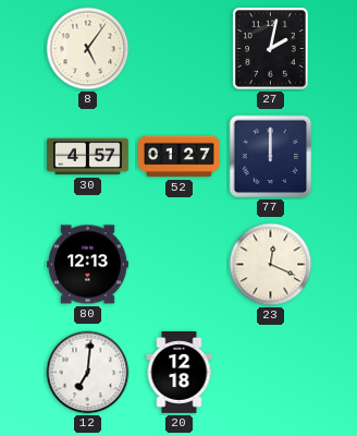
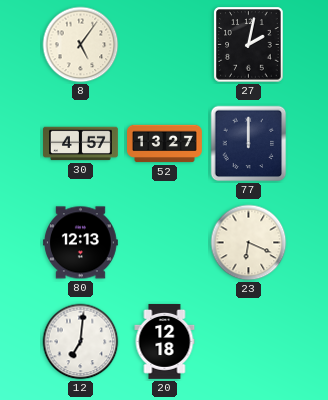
52: 01:27 -> 13:27 (165, 144)
23: 12:19 -> 6:19 (249, 243)
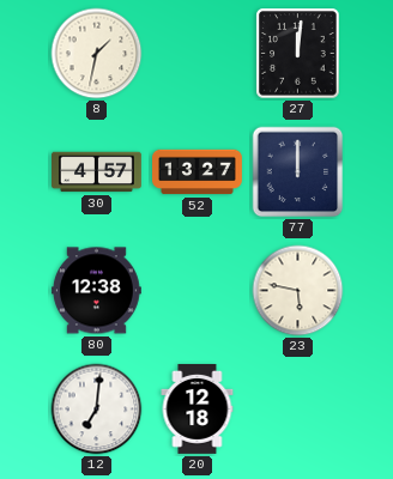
8: 5:06 -> 1:32 (97, 54)
27: 2:02 -> 12:01 (298, 54)
80: 12:13 -> 12:38 (96, 291)
23: 6:19 -> 5:47 (298, 291)
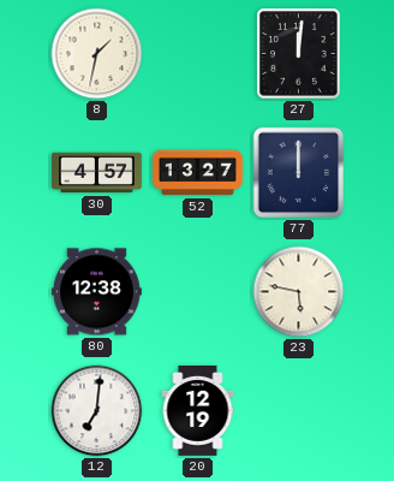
20: 12:18 -> 12:19 (198, 410)
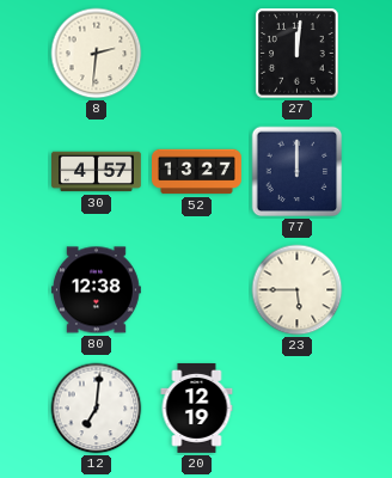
8: 1:32 -> 2:31 (97, 54)
23: 5:47 -> 5:45 (298, 290)
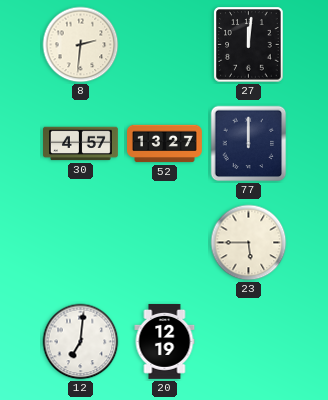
80: 12:38 -> none (96, 290)
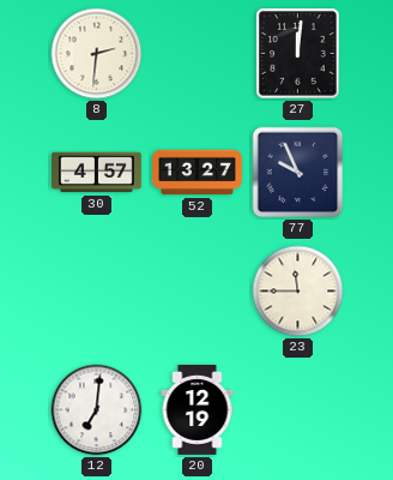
77: 12:00 -> 9:56 (298, 173)
23: 5:45 -> 11:45 (298, 292)
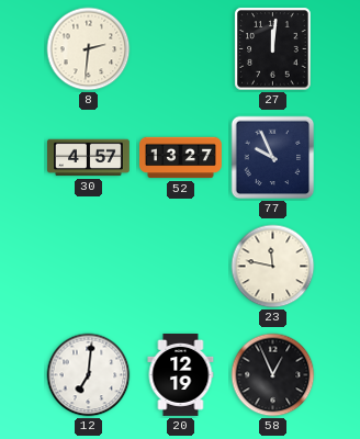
23: 11:45 -> 11:47 (273, 267)
58: none -> 12:56 (273, 375)
